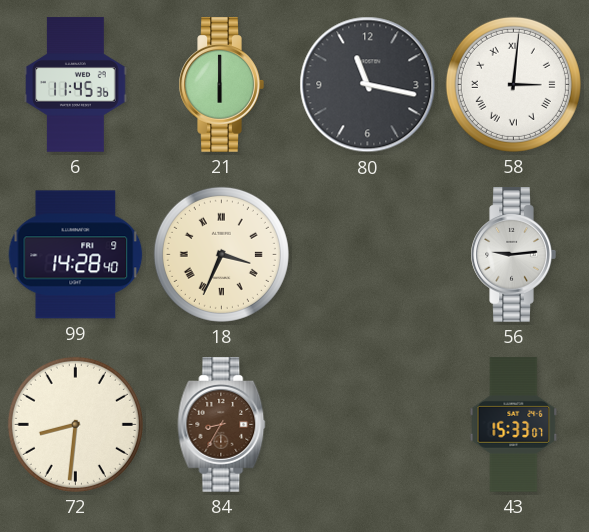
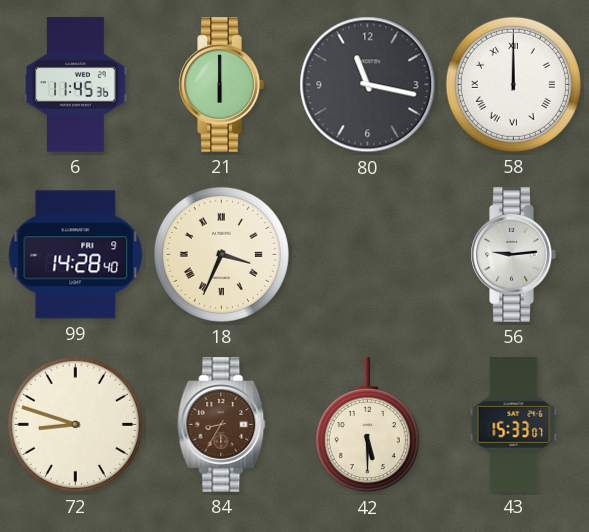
58: 3:01 -> 12:00 (513, 84)
72: 8:31 -> 8:48 (75, 424)
42: none -> 5:30 (367, 425)
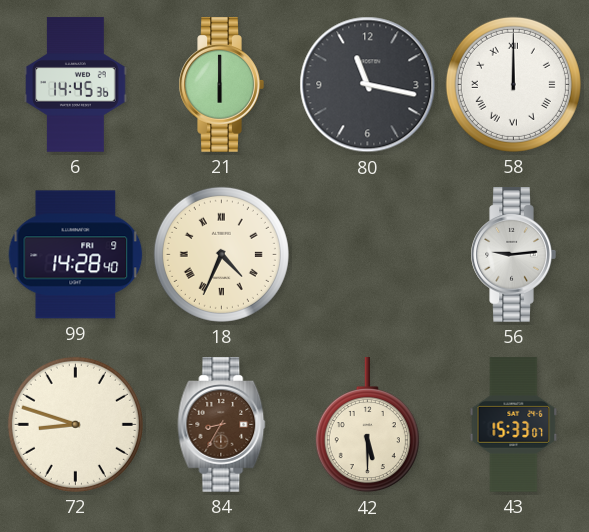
6: 11:45 -> 14:45 (76, 85)
18: 3:34 -> 4:34 (221, 254)
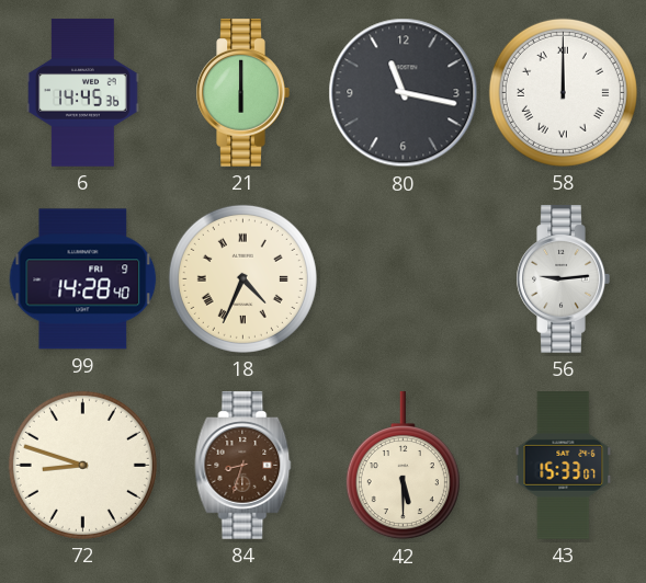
84: 8:35 -> 8:33 (243, 466)
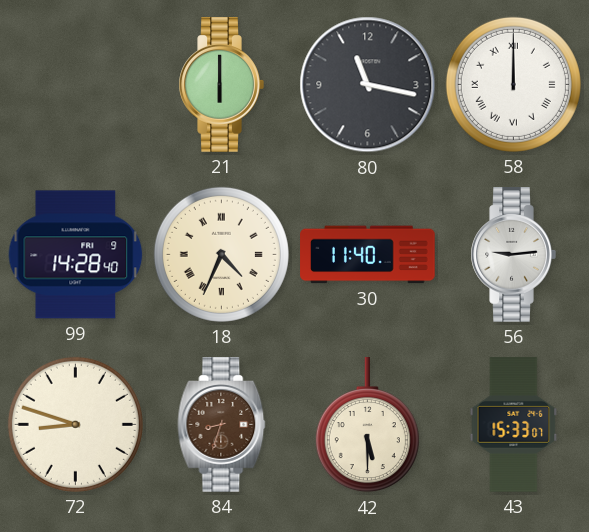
6: 14:45 -> none (83, 93)
30: none -> 11:40 (368, 255)
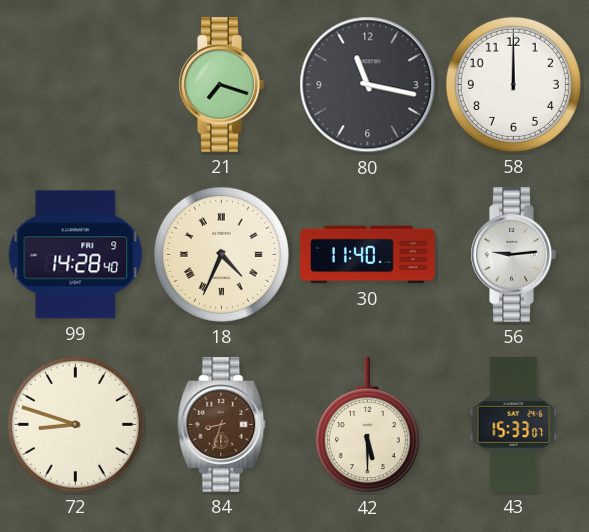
21: 6:00 -> 7:18 (221, 85)
58 numerals: Roman -> Arabic (513, 84)
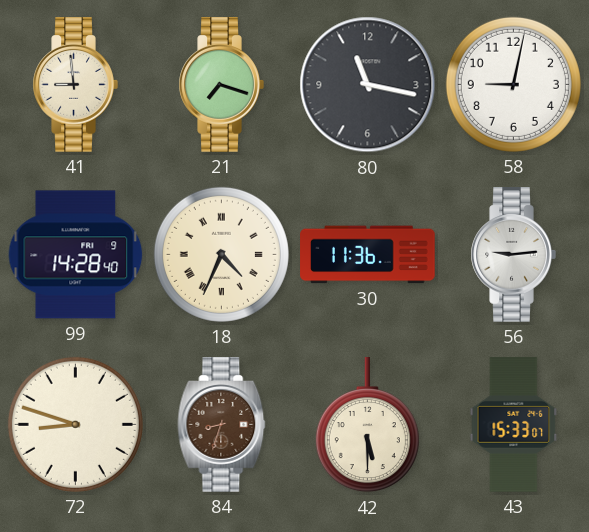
41: none -> 8:59 (75, 85)
58: 12:00 -> 9:02 (513, 84)
30: 11:40 -> 11:36 (368, 255)
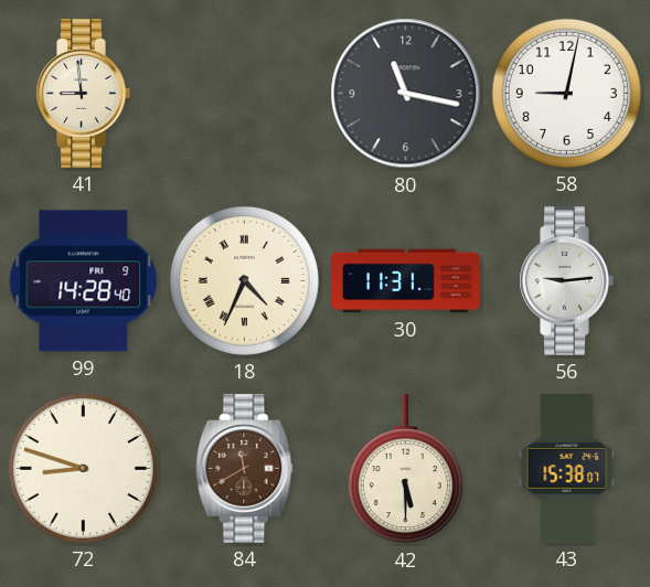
21: 7:18 -> none (221, 85)
30: 11:36 -> 11:31 (406, 281)
84: 8:33 -> 11:40 (245, 469)
43: 15:33 -> 15:38 (567, 469)
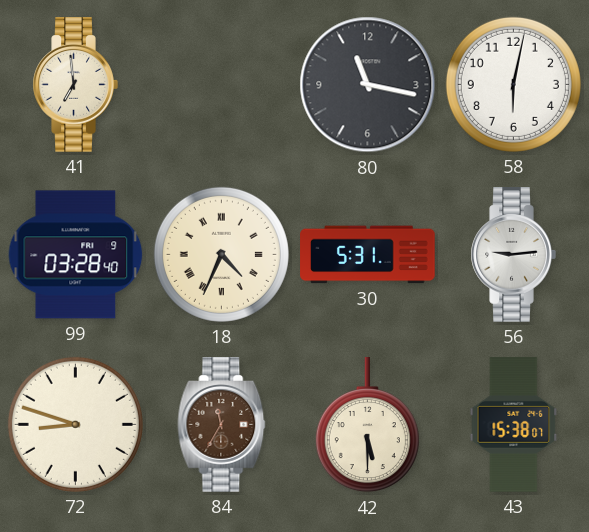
41: 8:59 -> 6:59 (75, 85)
58: 9:02 -> 6:02 (513, 84)
99: 14:28 -> 03:28 (76, 255)
30: 11:31 -> 5:31 (368, 255)
84: 11:40 -> 11:35 (222, 425)
